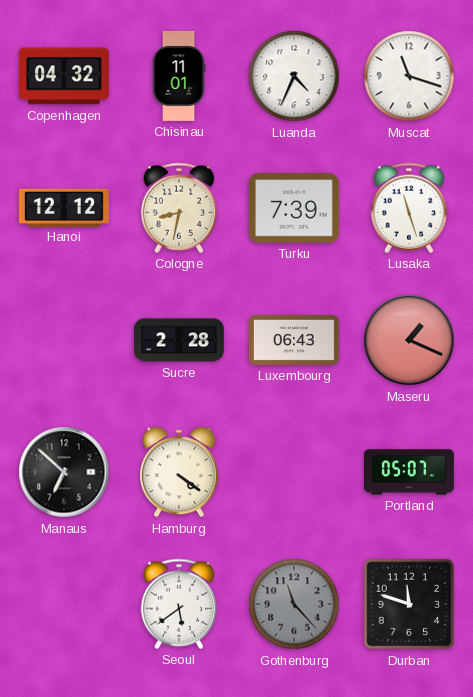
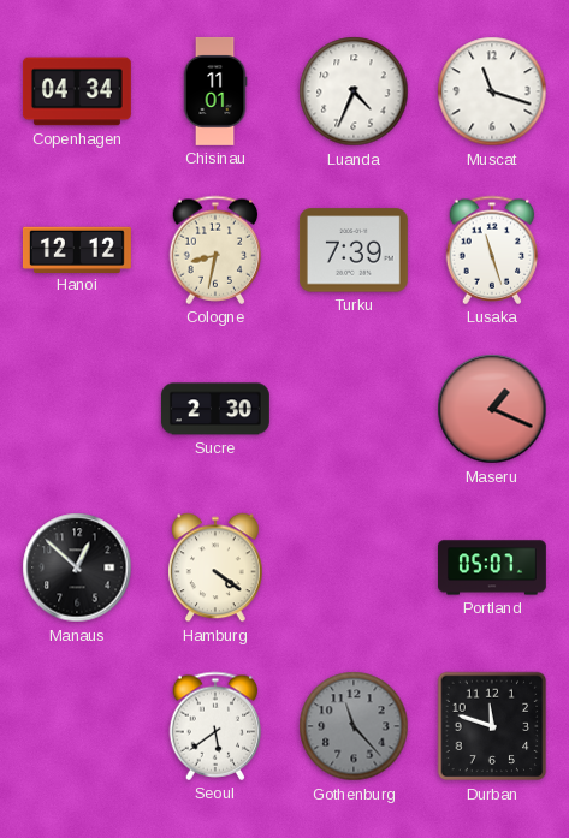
Copenhagen: 04:32 -> 04:34 (77, 91)
Sucre: 2:28 -> 2:30 (215, 409)
Luxembourg: 06:43 -> none (294, 340)
Manaus: 6:52 -> 12:52 (77, 567)
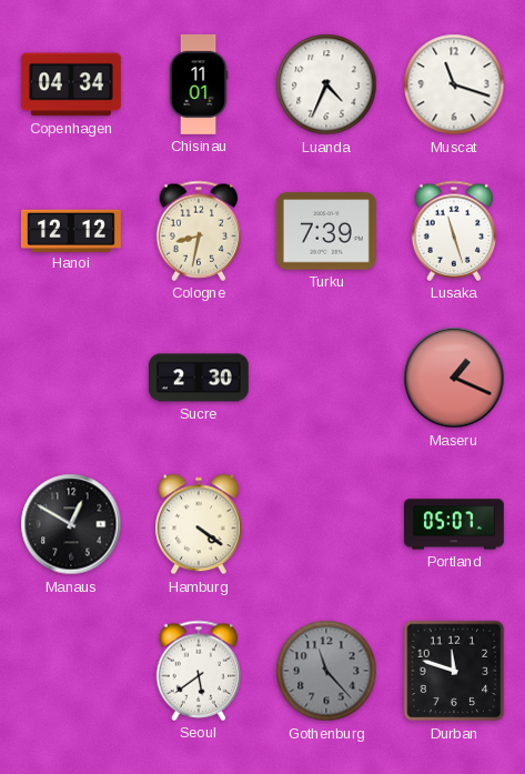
Manaus: 12:52 -> 12:50 (71, 524)
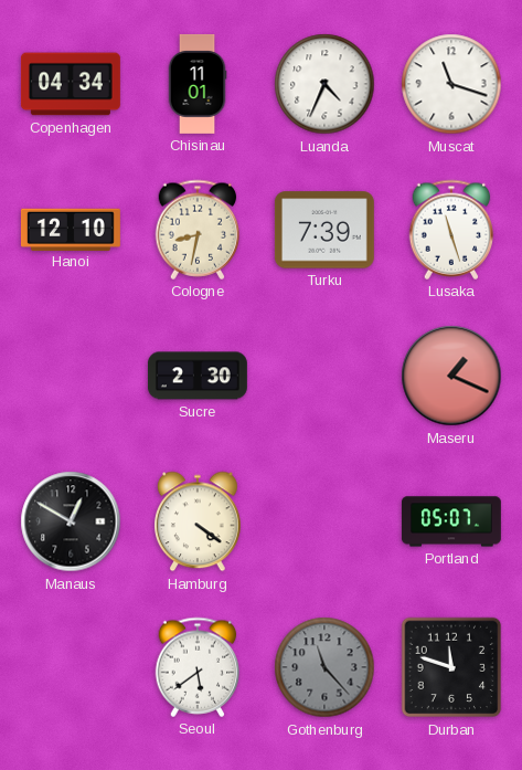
Hanoi: 12:12 -> 12:10 (71, 229)
